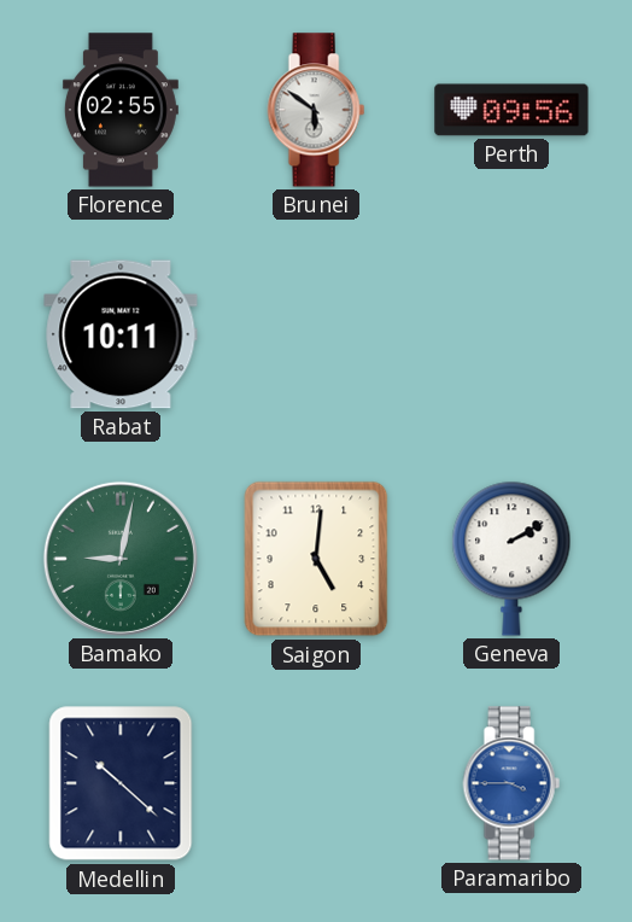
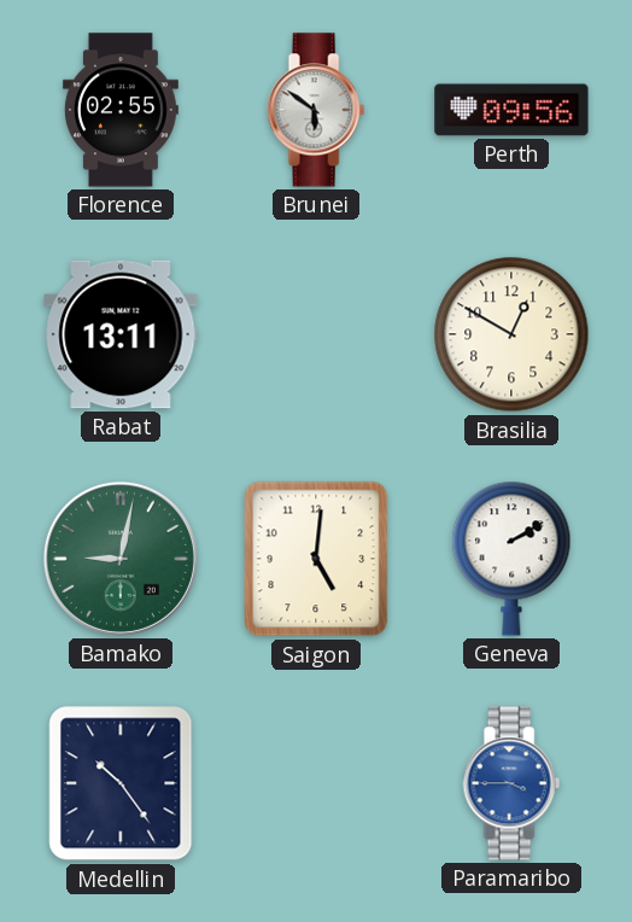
Rabat: 10:11 -> 13:11 (121, 334)
Brasilia: none -> 12:50 (511, 334)
Medellin: 10:22 -> 10:24 (121, 783)
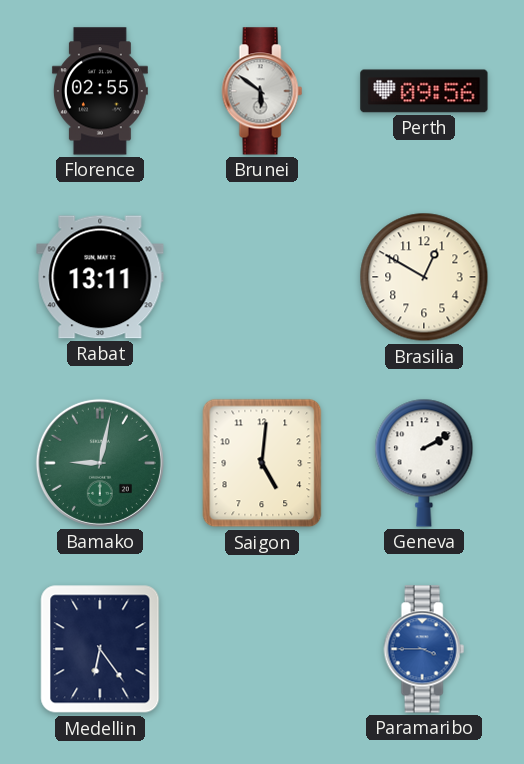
Medellin: 10:24 -> 6:24 (100, 649)
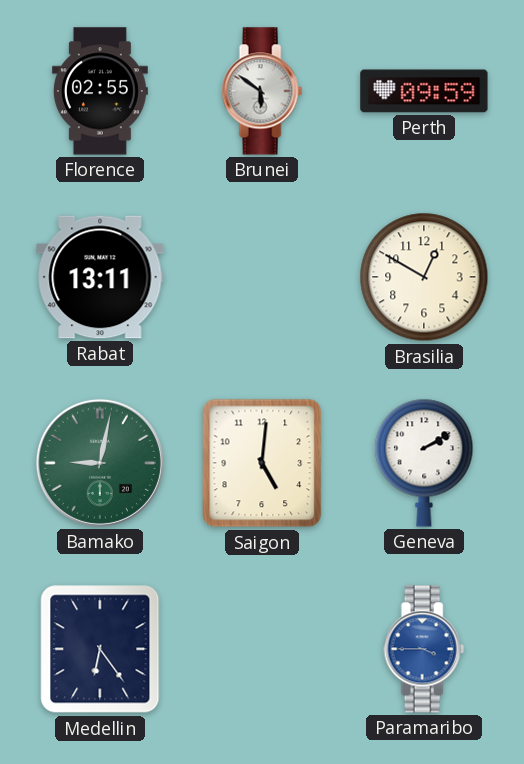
Perth: 09:56 -> 09:59 (424, 91)
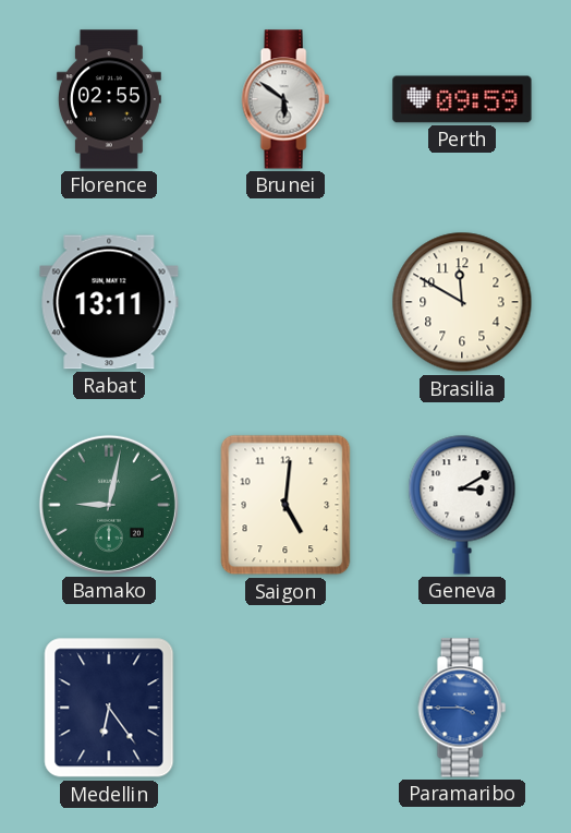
Brasilia: 12:50 -> 11:50 (462, 302)
Geneva: 2:10 -> 3:10 (462, 505)
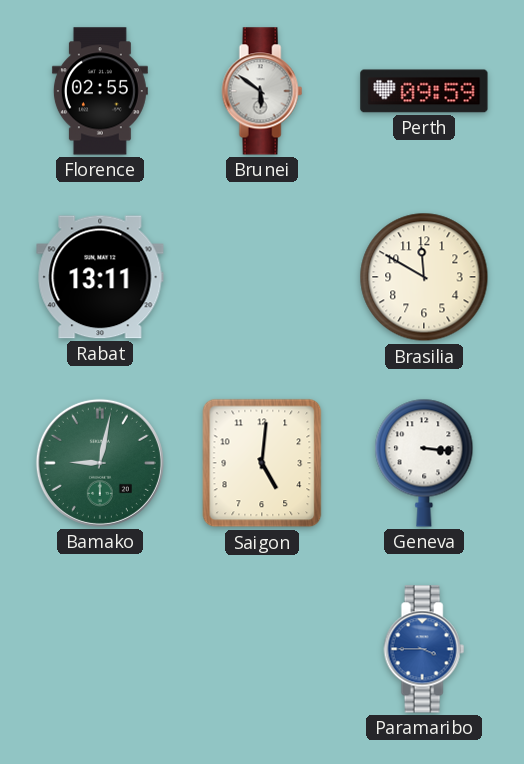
Geneva: 3:10 -> 3:16 (424, 463)
Medellin: 6:24 -> none (109, 708)
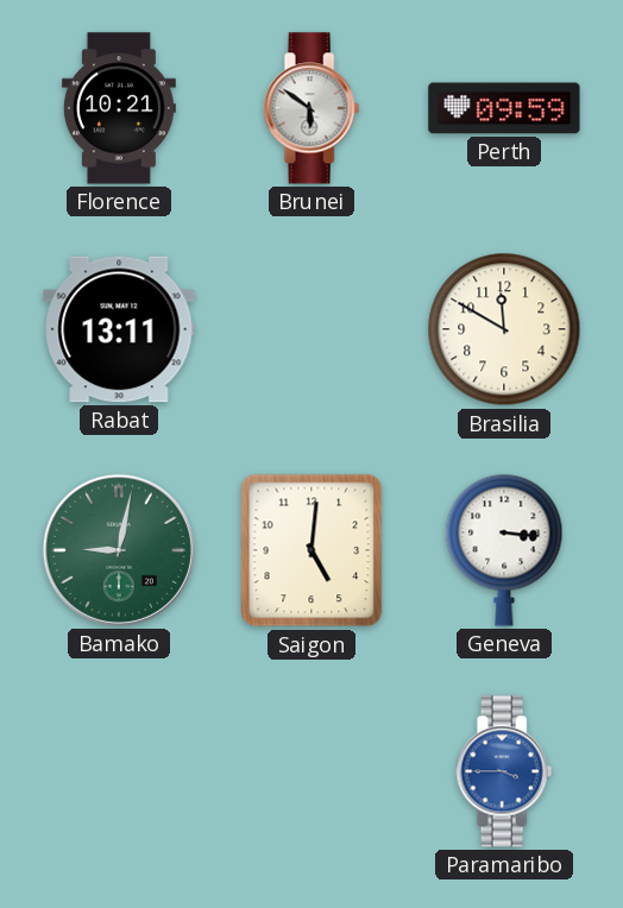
Florence: 02:55 -> 10:21 (119, 108)
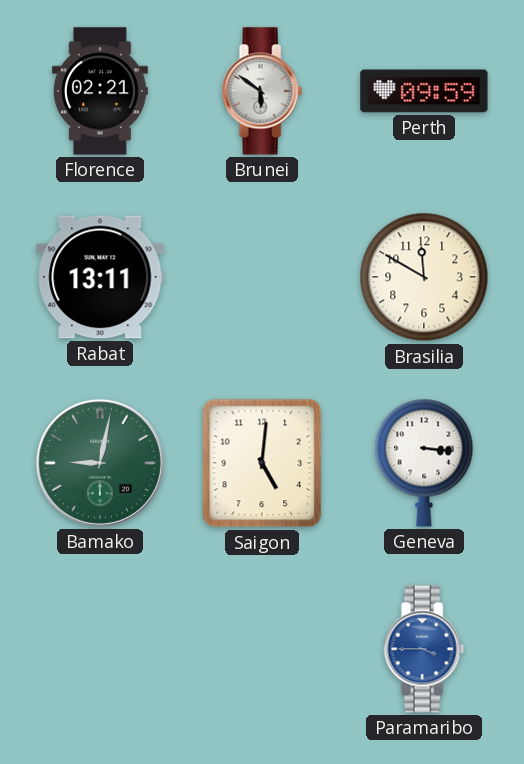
Florence: 10:21 -> 02:21 (100, 91)
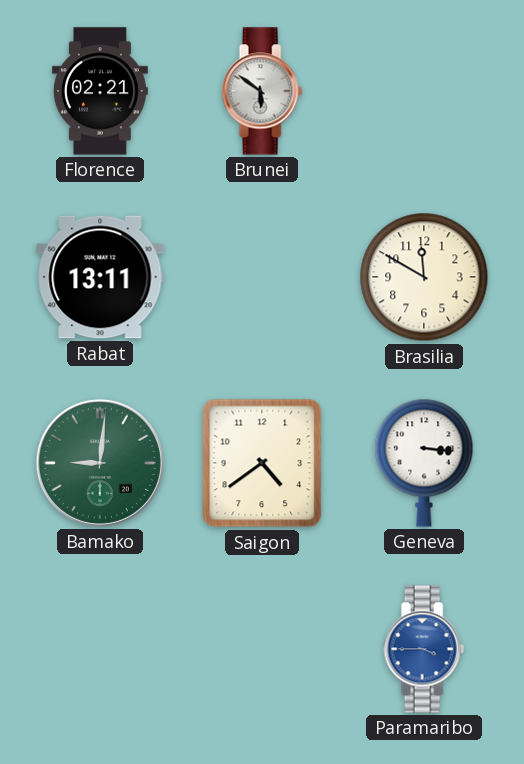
Perth: 09:59 -> none (424, 91)
Bamako: 9:02 -> 9:01 (100, 463)
Saigon: 5:01 -> 4:39 (262, 463)
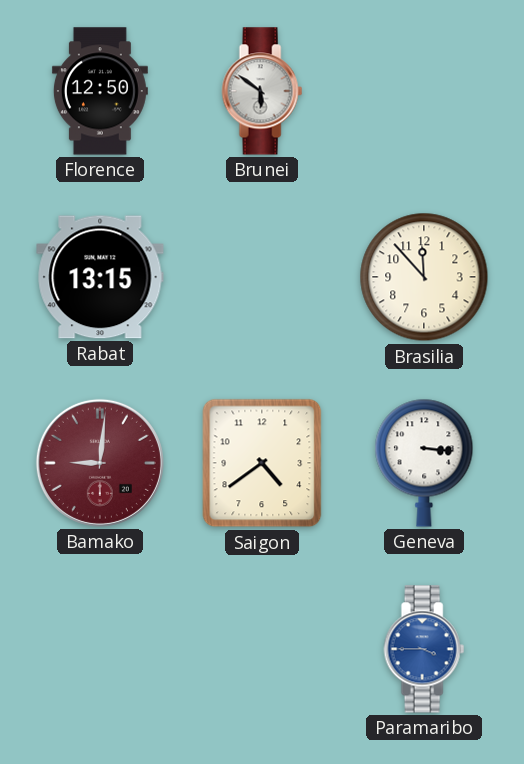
Florence: 02:21 -> 12:50 (100, 91)
Rabat: 13:11 -> 13:15 (100, 277)
Brasilia: 11:50 -> 11:53 (424, 277)
Bamako dial: green -> burgundy (100, 463)
